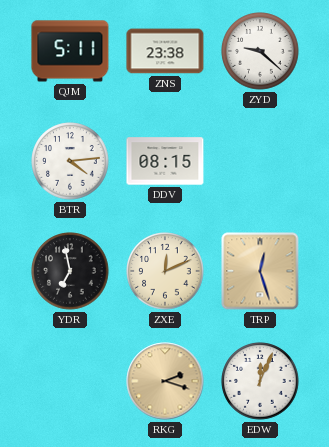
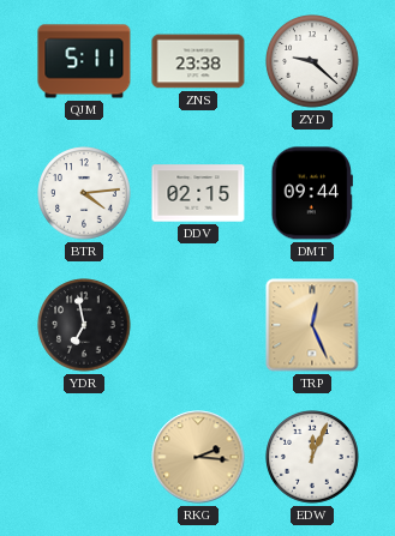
DDV: 08:15 -> 02:15 (198, 193)
DMT: none -> 09:44 (312, 193)
ZXE: 12:11 -> none (165, 271)
TRP: 12:27 -> 12:26 (312, 325)
RKG: 2:18 -> 2:16 (198, 457)
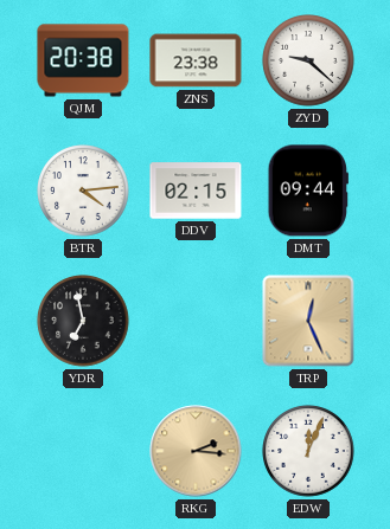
QJM: 5:11 -> 20:38 (83, 60)
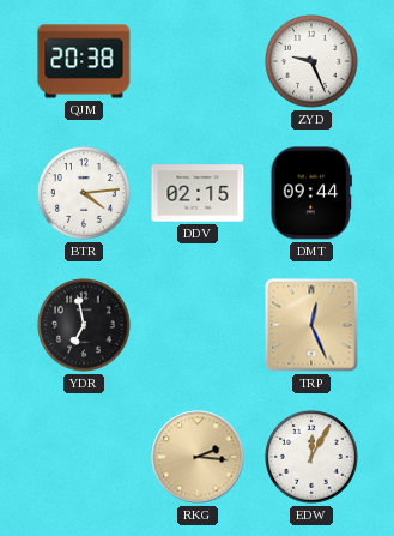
ZNS: 23:38 -> none (196, 60)
ZYD: 9:22 -> 9:26 (311, 61)
EDW: 12:04 -> 12:05 (311, 457)
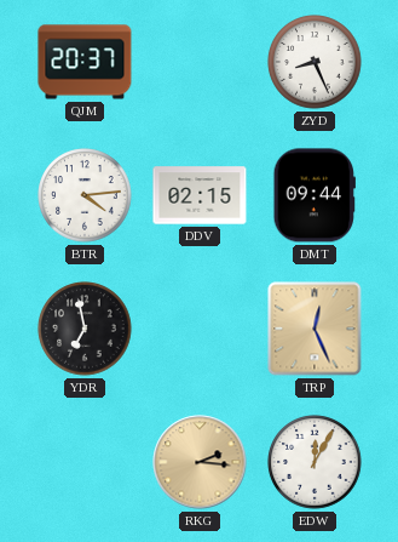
QJM: 20:38 -> 20:37 (85, 62)
ZYD: 9:26 -> 8:26 (315, 62)
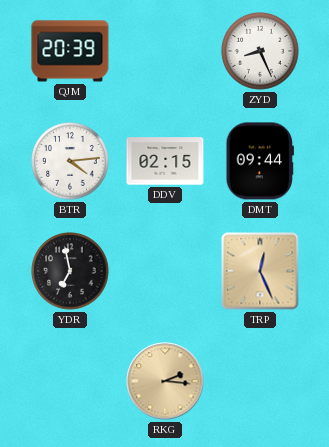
QJM: 20:37 -> 20:39 (70, 51)
EDW: 12:05 -> none (315, 462)
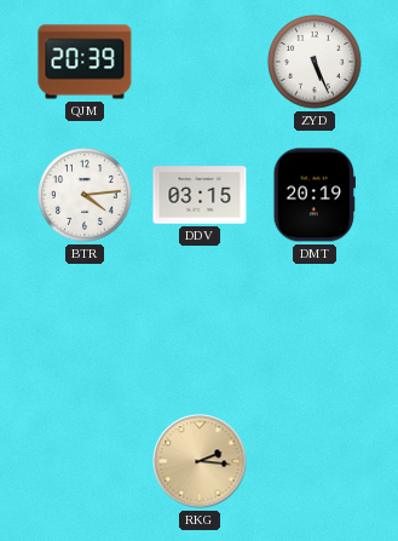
ZYD: 8:26 -> 5:26 (315, 62)
DDV: 02:15 -> 03:15 (200, 195)
DMT: 09:44 -> 20:19 (315, 195)
YDR: 6:58 -> none (70, 271)
TRP: 12:26 -> none (260, 271)
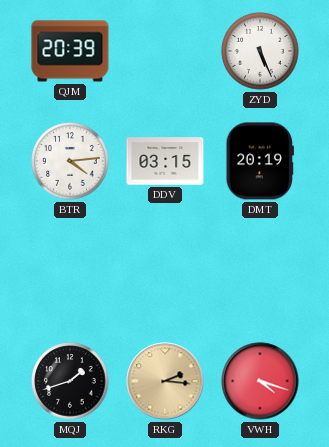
MQJ: none -> 1:42 (70, 381)
VWH: none -> 4:18 (260, 381)
